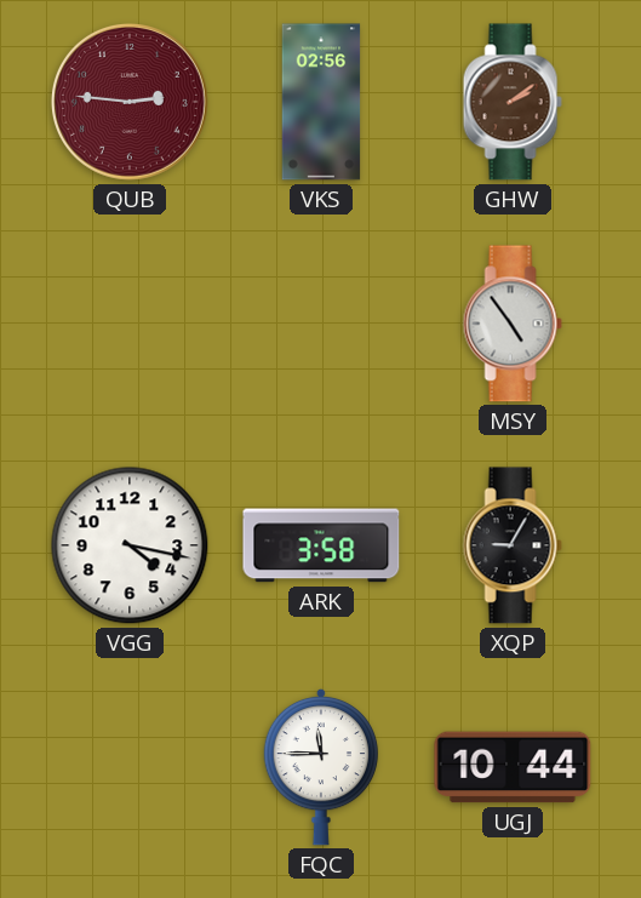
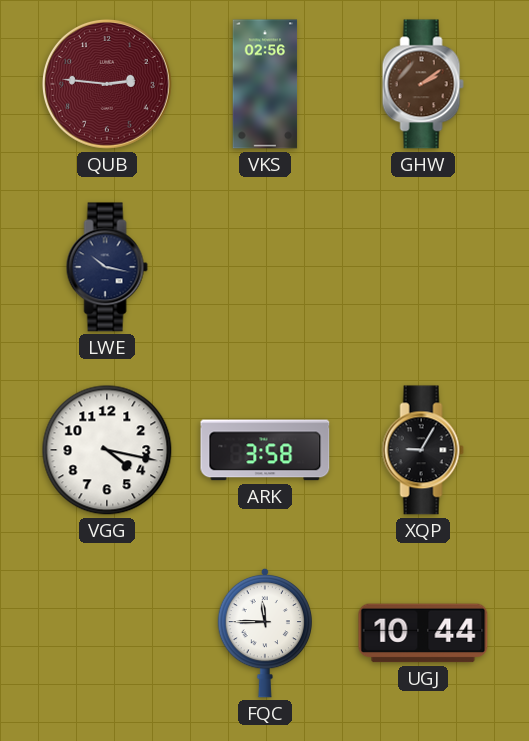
LWE: none -> 10:17 (107, 267)
MSY: 4:54 -> none (513, 324)
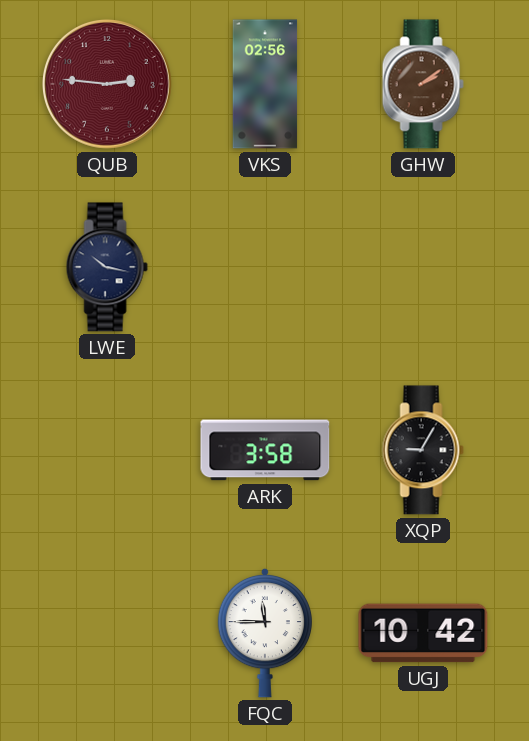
VGG: 4:17 -> none (107, 450)
UGJ: 10:44 -> 10:42 (423, 633)
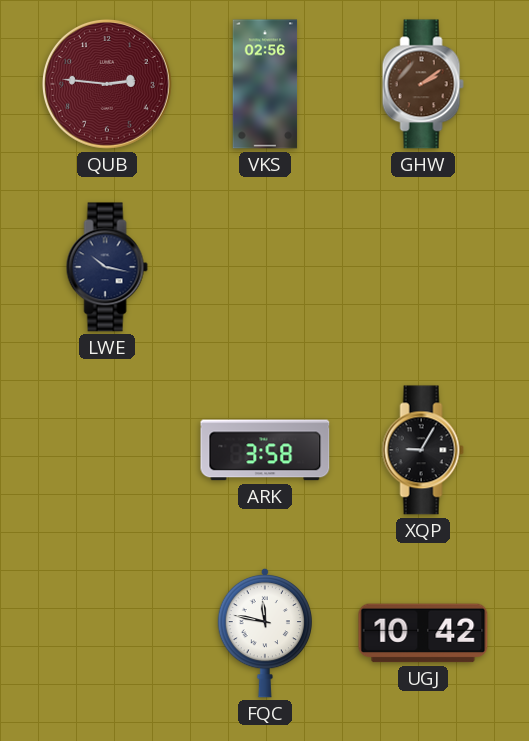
FQC: 11:45 -> 11:47 (264, 633)
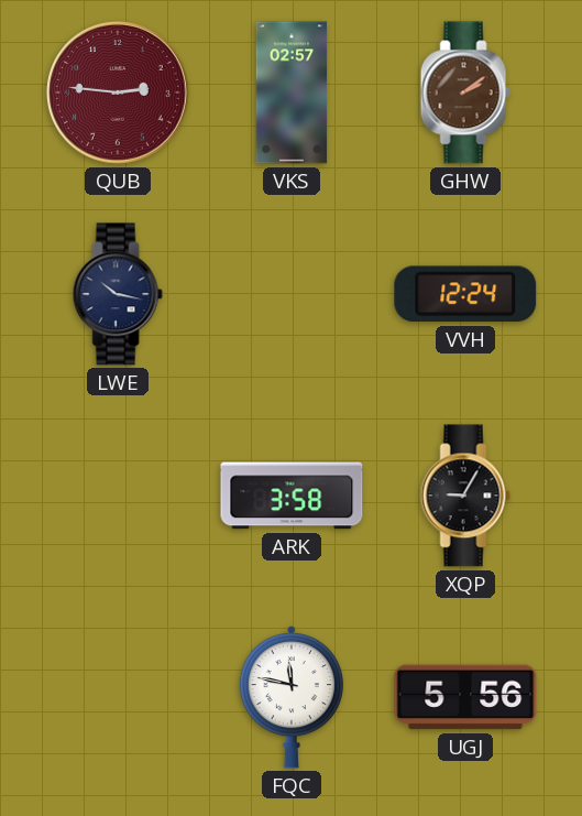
VKS: 02:56 -> 02:57 (292, 93)
VVH: none -> 12:24 (465, 294)
UGJ: 10:42 -> 5:56 (465, 697)
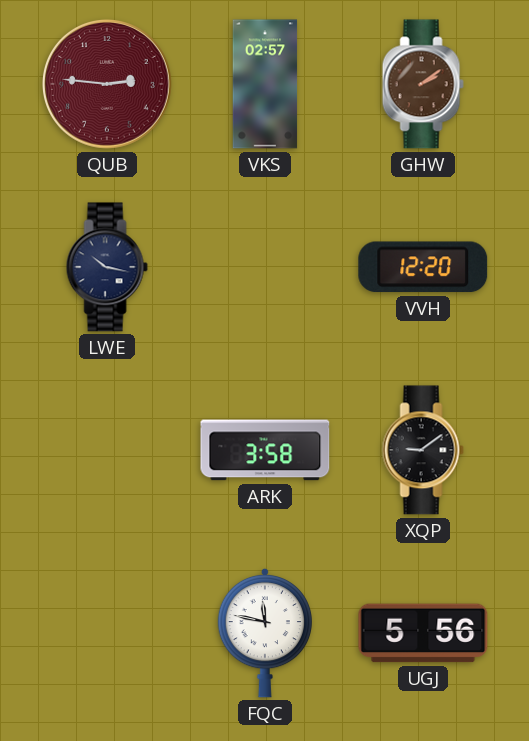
VVH: 12:24 -> 12:20 (423, 267)
XQP: 9:05 -> 9:09 (423, 450)
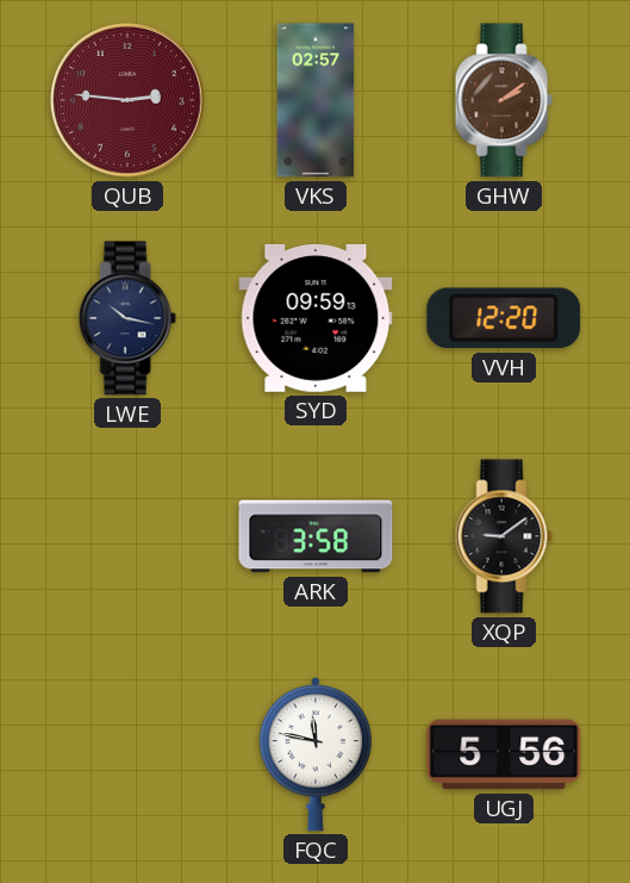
SYD: none -> 09:59 (316, 318)
